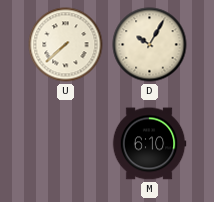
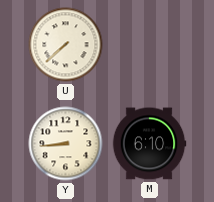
D: 10:05 -> none (150, 45)
Y: none -> 8:44 (66, 144)
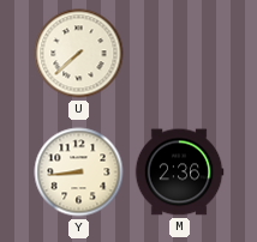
M: 6:10 -> 2:36 (179, 173)
